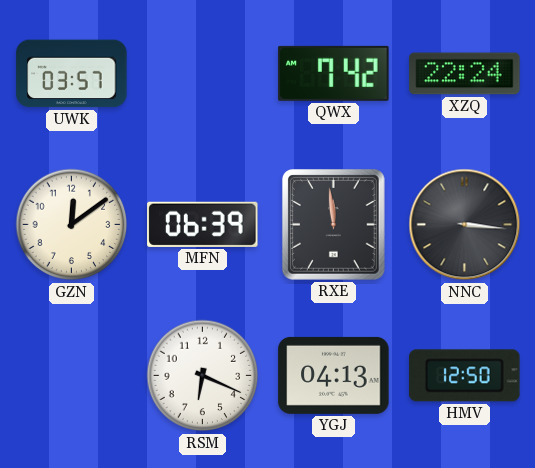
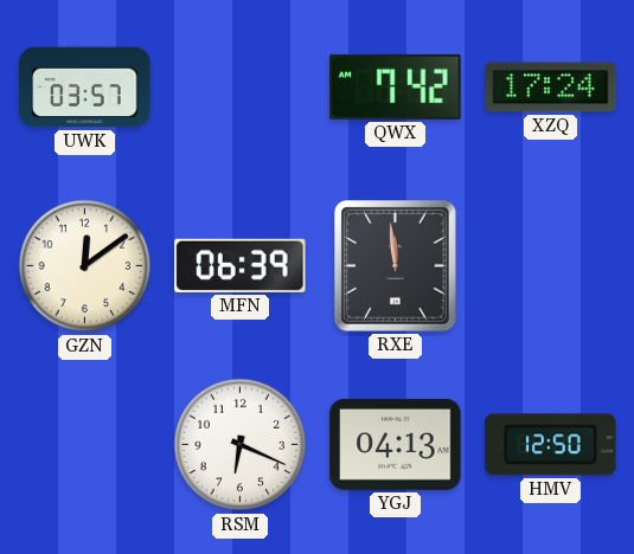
XZQ: 22:24 -> 17:24 (551, 88)
NNC: 3:16 -> none (465, 225)
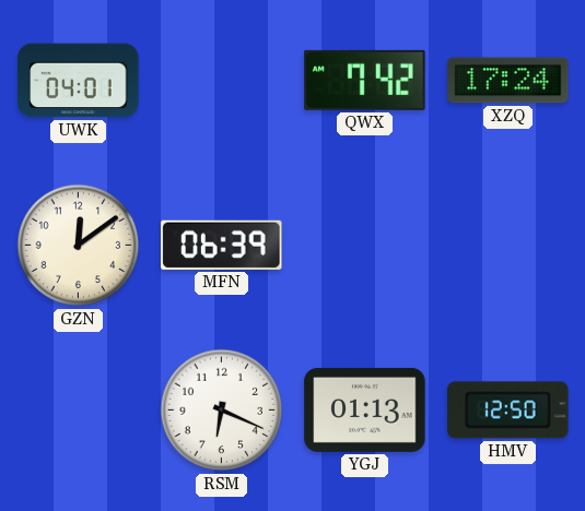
UWK: 03:57 -> 04:01 (79, 81)
RXE: 11:59 -> none (395, 266)
YGJ: 04:13 -> 01:13 (365, 409)
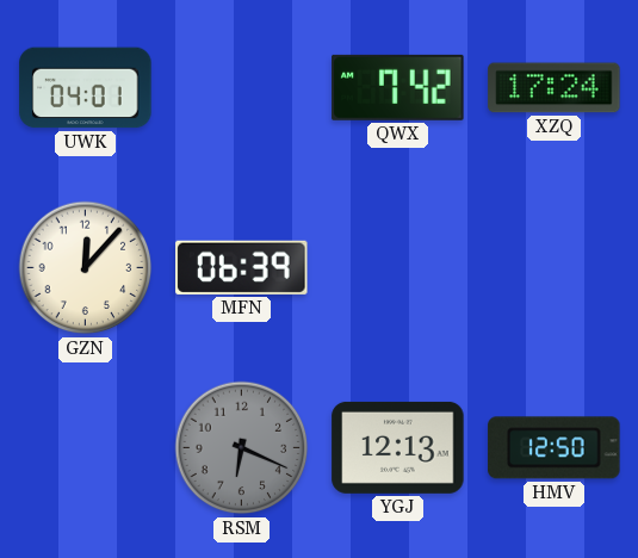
GZN: 12:09 -> 12:07 (86, 268)
RSM dial: white -> grey (242, 448)
YGJ: 01:13 -> 12:13 (398, 447)
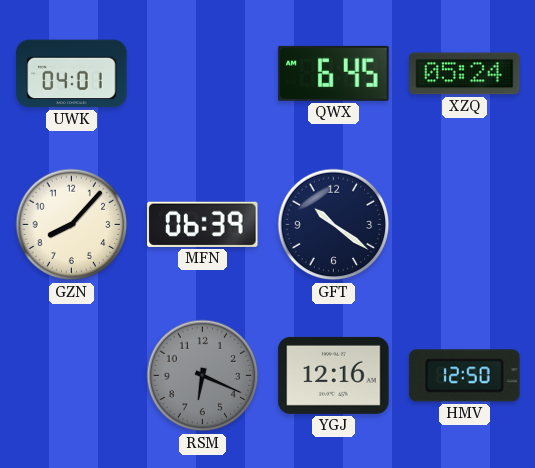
QWX: 7:42 -> 6:45 (334, 73)
XZQ: 17:24 -> 05:24 (465, 74)
GZN: 12:07 -> 8:07 (72, 225)
GFT: none -> 10:21 (334, 225)
YGJ: 12:13 -> 12:16 (334, 375)
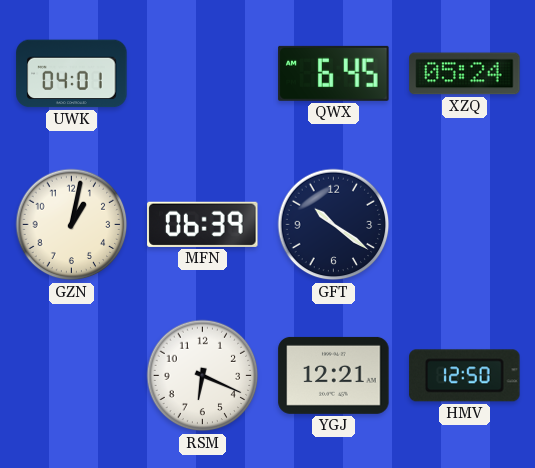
GZN: 8:07 -> 1:02 (72, 225)
RSM dial: grey -> white (203, 376)
YGJ: 12:16 -> 12:21 (334, 375)
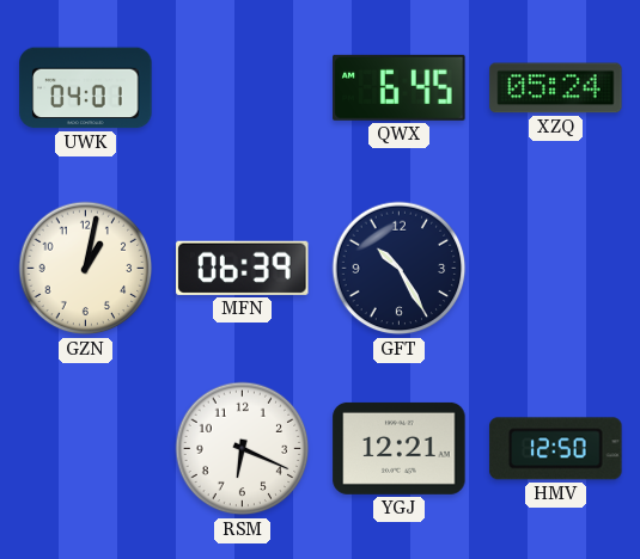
GFT: 10:21 -> 10:25 (400, 269)
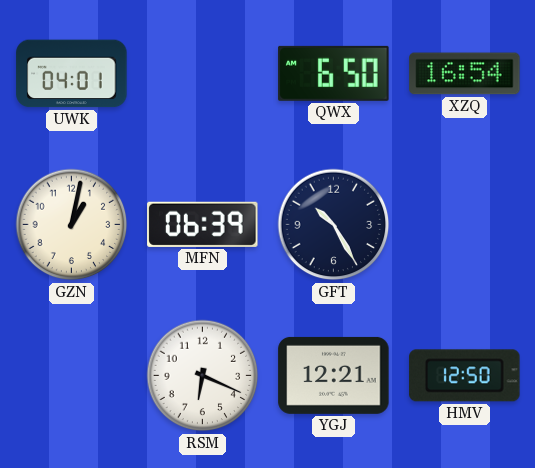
QWX: 6:45 -> 6:50 (334, 73)
XZQ: 05:24 -> 16:54 (465, 74)
